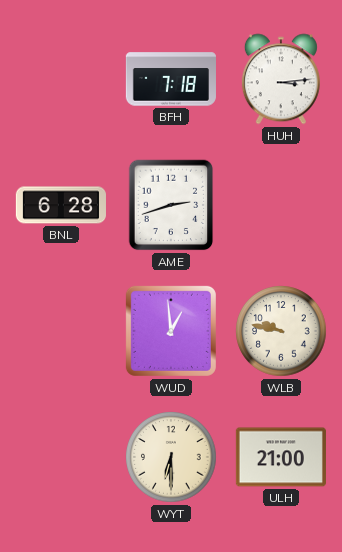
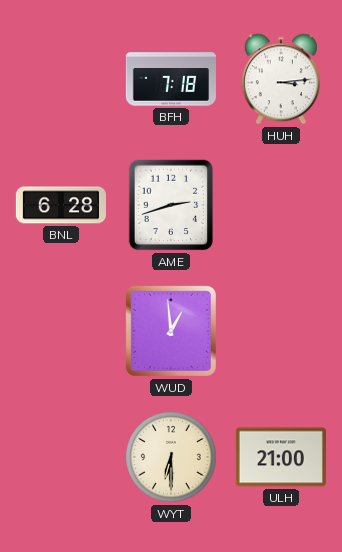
WLB: 9:47 -> none (281, 331)
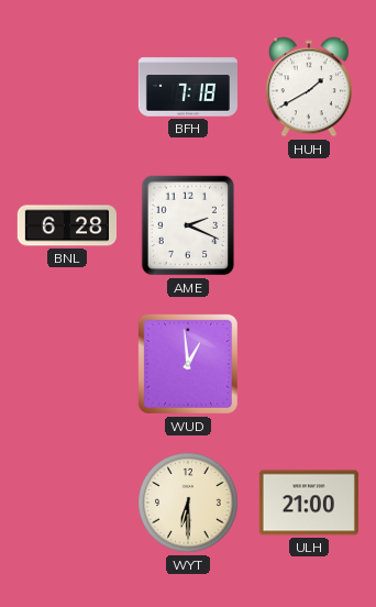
HUH: 3:14 -> 1:40 (309, 87)
AME: 2:42 -> 2:19 (188, 225)
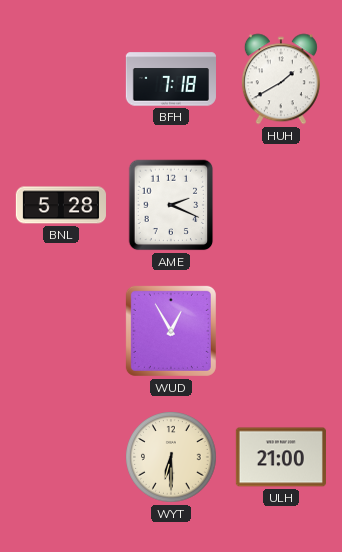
BNL: 6:28 -> 5:28 (61, 205)
WUD: 12:59 -> 12:55 (171, 331)
